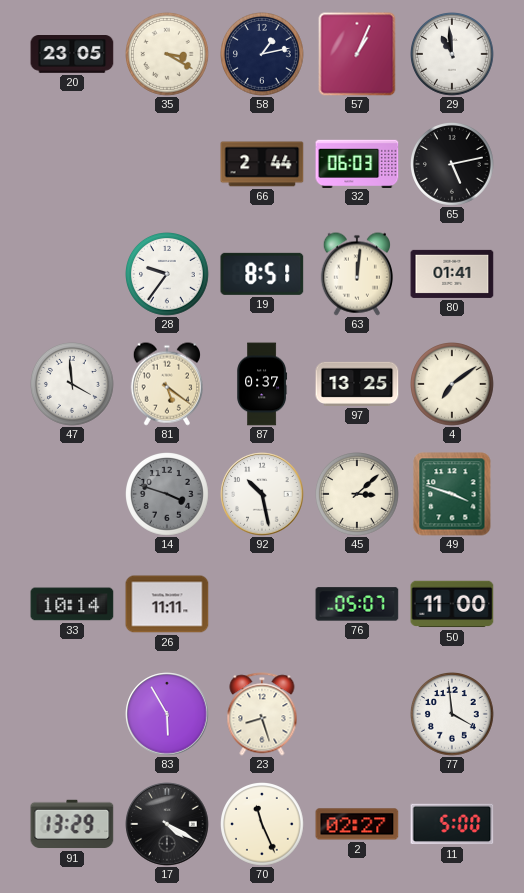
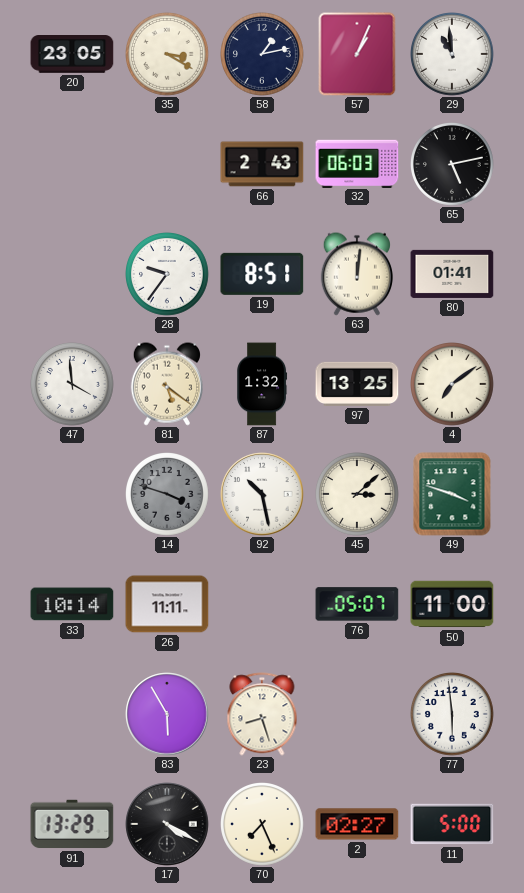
66: 2:44 -> 2:43 (262, 164)
87: 0:37 -> 1:32 (262, 384)
77: 3:59 -> 5:59 (453, 715)
70: 11:26 -> 7:26 (263, 825)
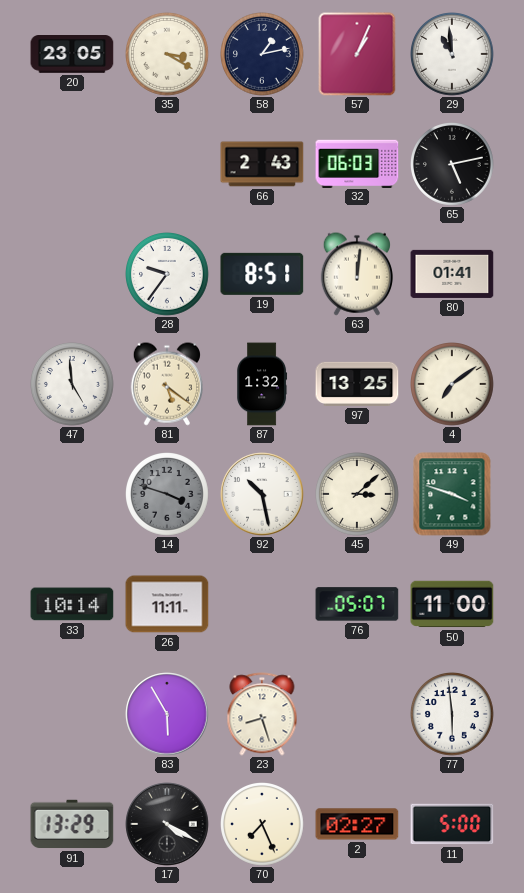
47: 3:59 -> 4:59 (73, 385)
